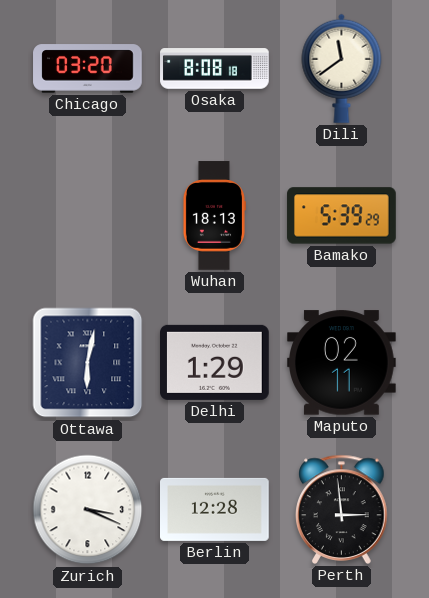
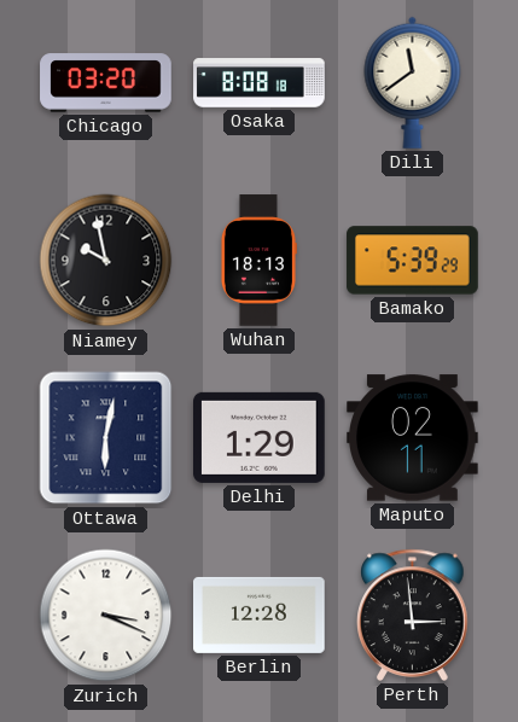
Niamey: none -> 9:58 (106, 261)
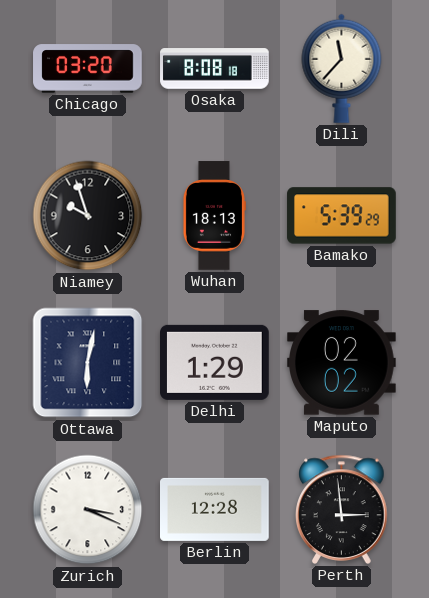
Dili: 11:39 -> 11:37 (342, 68)
Niamey: 9:58 -> 9:57 (88, 216)
Maputo: 02:11 -> 02:02 (342, 363)
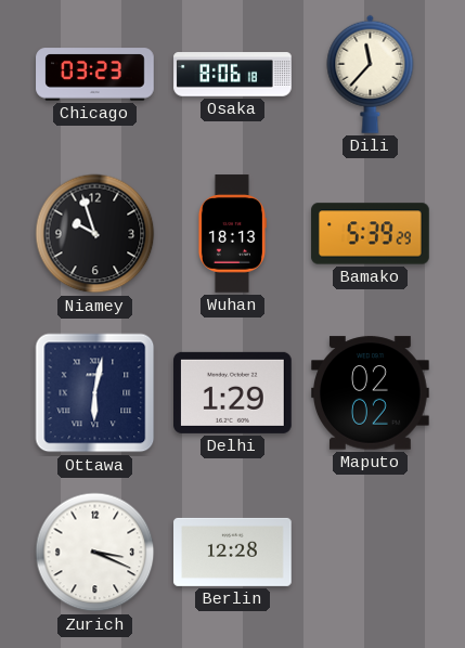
Chicago: 03:20 -> 03:23 (95, 75)
Osaka: 8:08 -> 8:06 (233, 75)
Perth: 2:59 -> none (342, 509)
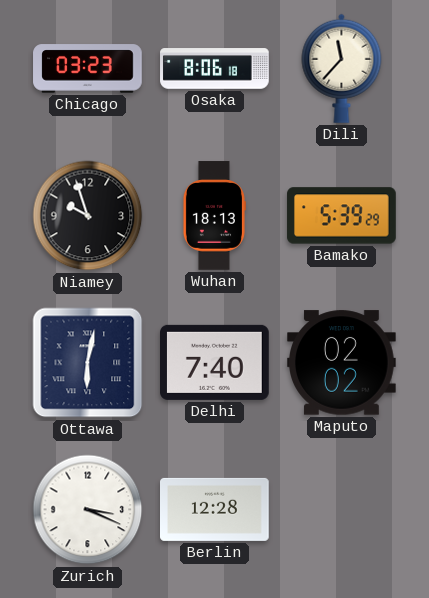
Delhi: 1:29 -> 7:40 (215, 362)
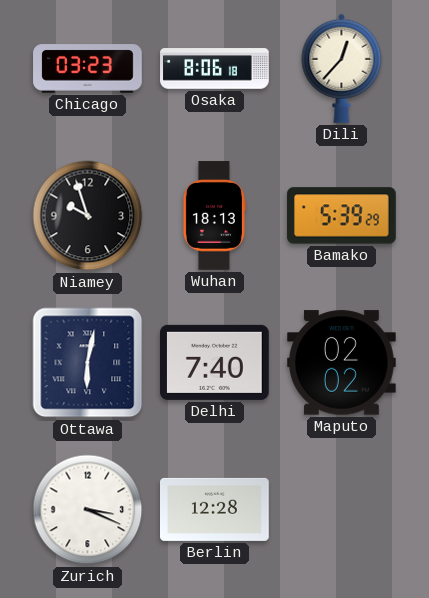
Dili: 11:37 -> 12:37 (342, 68)
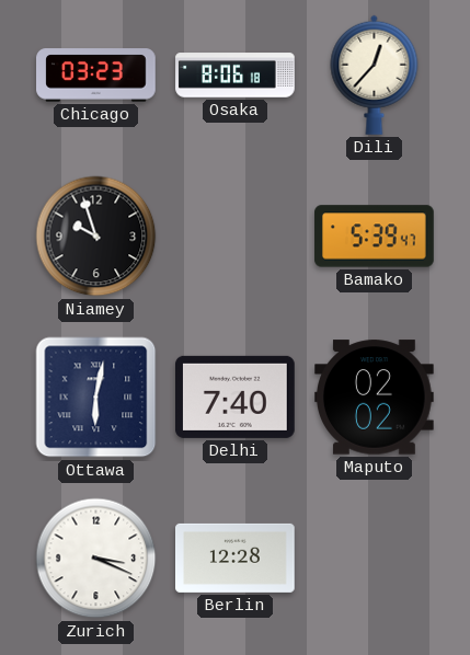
Wuhan: 18:13 -> none (214, 216)
Bamako: 5:39:29 -> 5:39:47 (375, 237)
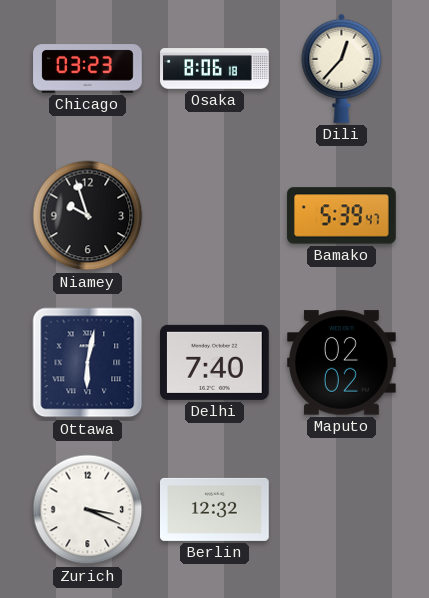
Berlin: 12:28 -> 12:32 (215, 509)
